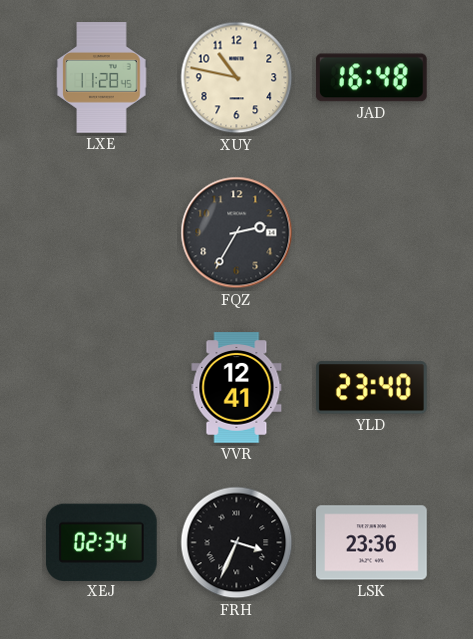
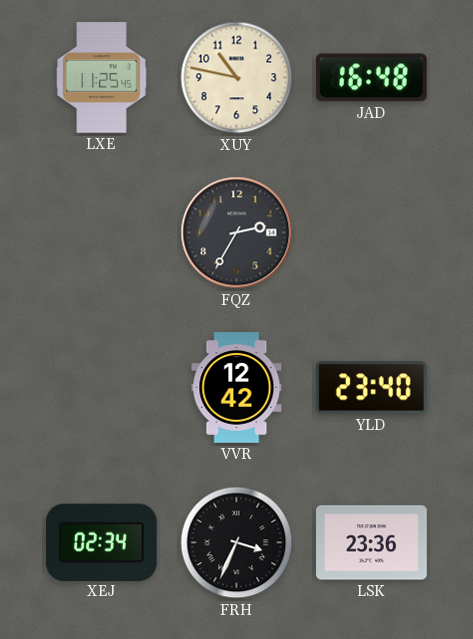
LXE: 11:28 -> 11:25 (102, 78)
VVR: 12:41 -> 12:42 (237, 388)
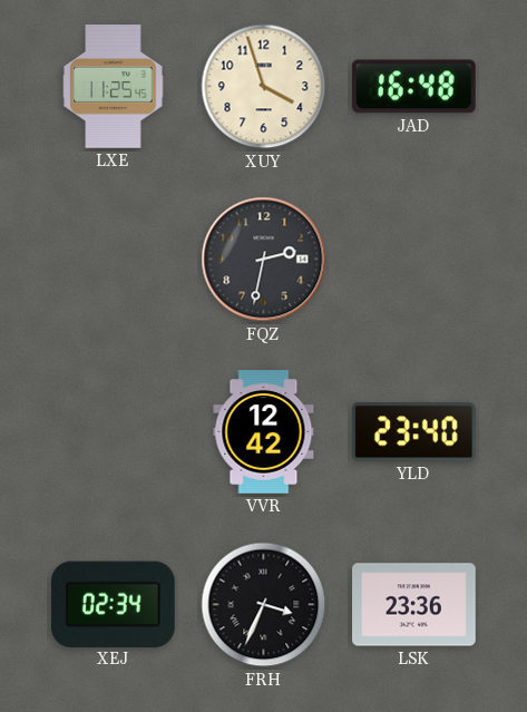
XUY: 10:47 -> 3:57 (264, 87)
FQZ: 2:35 -> 2:32 (264, 260)
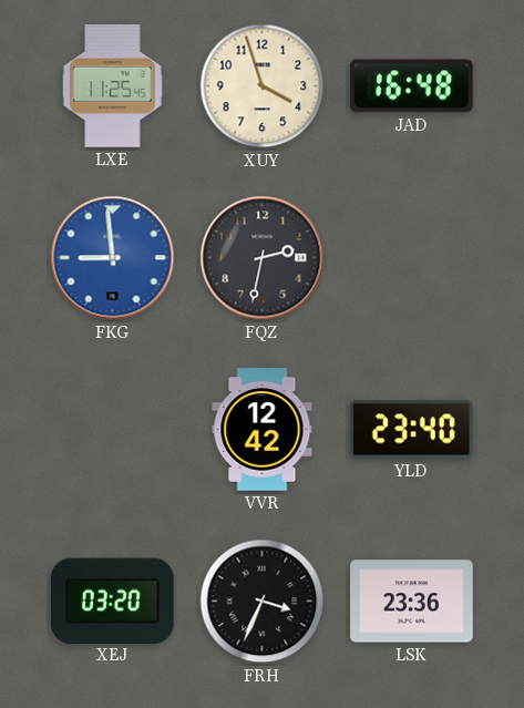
FKG: none -> 8:59 (113, 258)
XEJ: 02:34 -> 03:20 (112, 601)
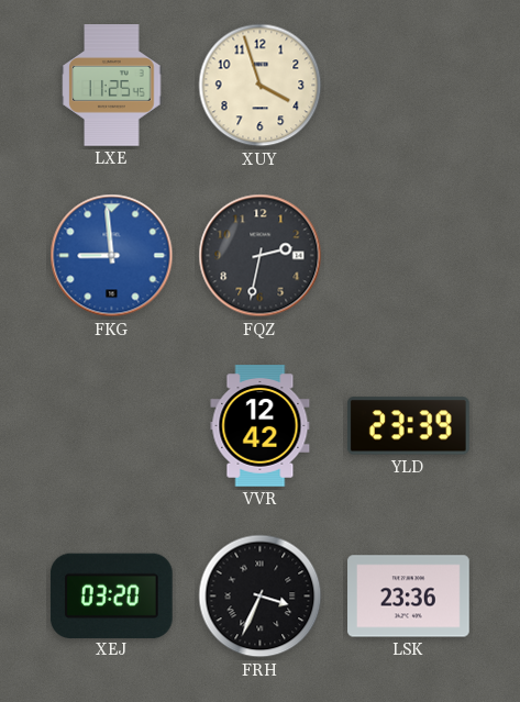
JAD: 16:48 -> none (411, 86)
YLD: 23:40 -> 23:39 (408, 426)
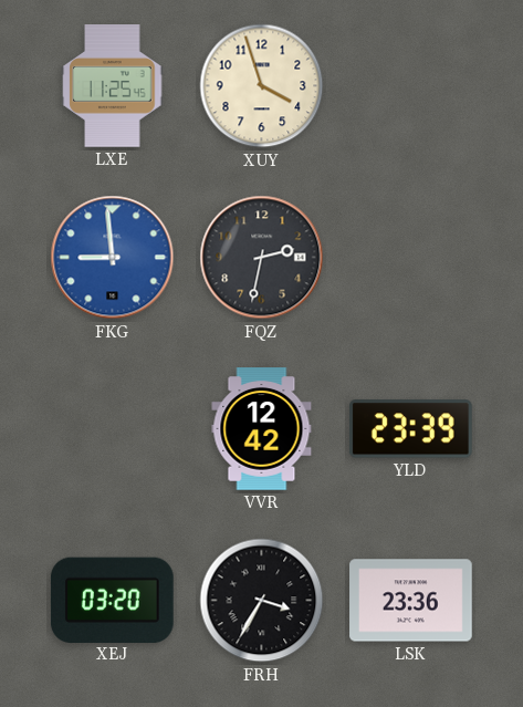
FRH: 3:34 -> 3:35 (262, 601)
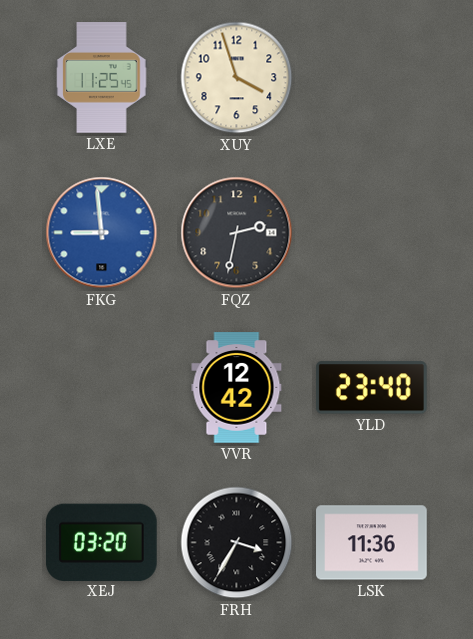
YLD: 23:39 -> 23:40 (371, 388)
LSK: 23:36 -> 11:36 (372, 543)
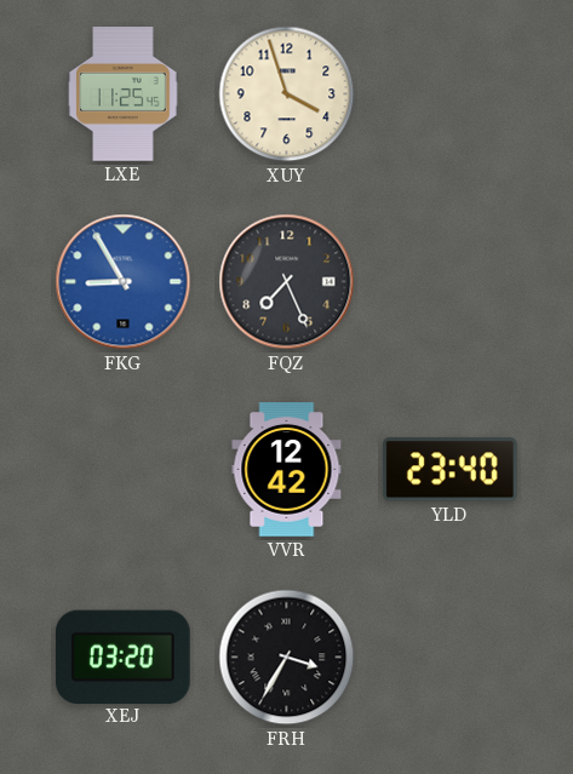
FKG: 8:59 -> 8:55 (124, 282)
FQZ: 2:32 -> 7:26 (287, 282)
LSK: 11:36 -> none (372, 543)
